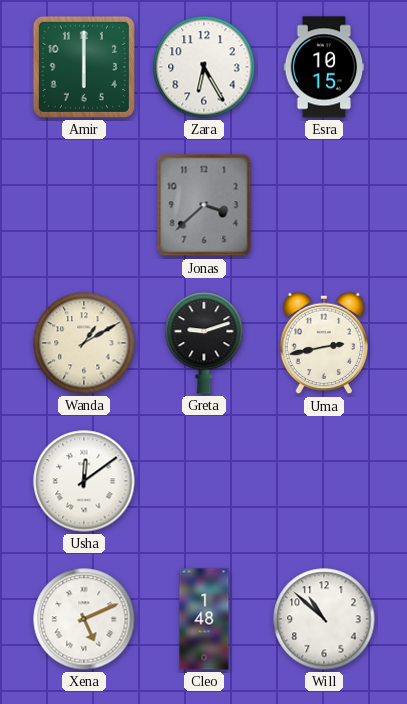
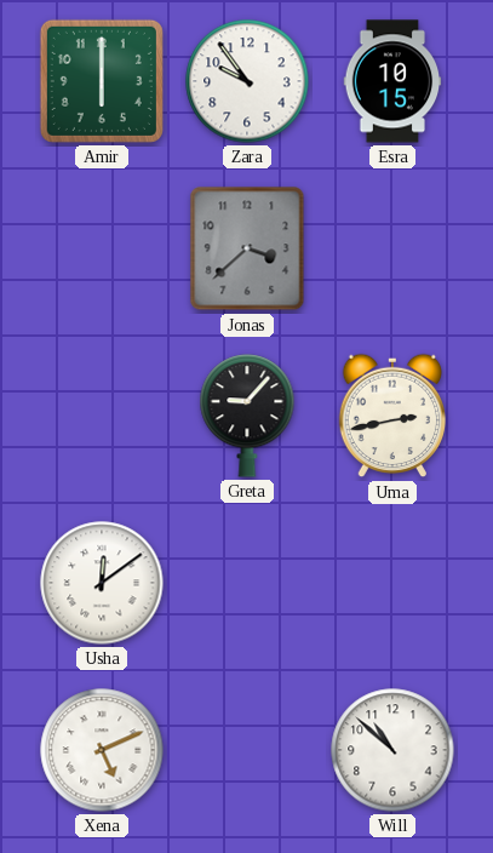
Zara: 6:25 -> 9:54 (247, 81)
Wanda: 1:10 -> none (84, 343)
Greta: 9:12 -> 9:07 (247, 416)
Cleo: 1:48 -> none (204, 619)
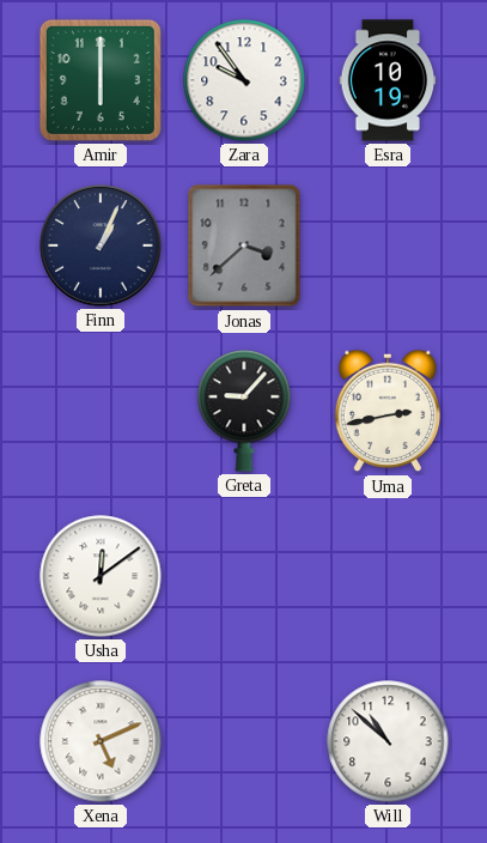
Esra: 10:15 -> 10:19 (388, 80)
Finn: none -> 1:04 (101, 245)
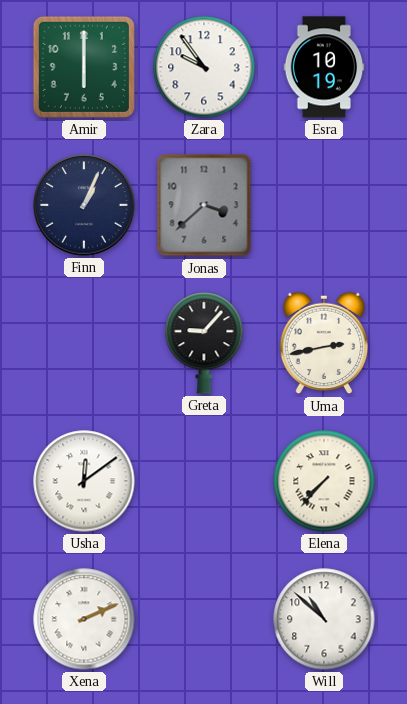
Elena: none -> 7:37 (324, 481)
Xena: 5:11 -> 2:11 (84, 619)
